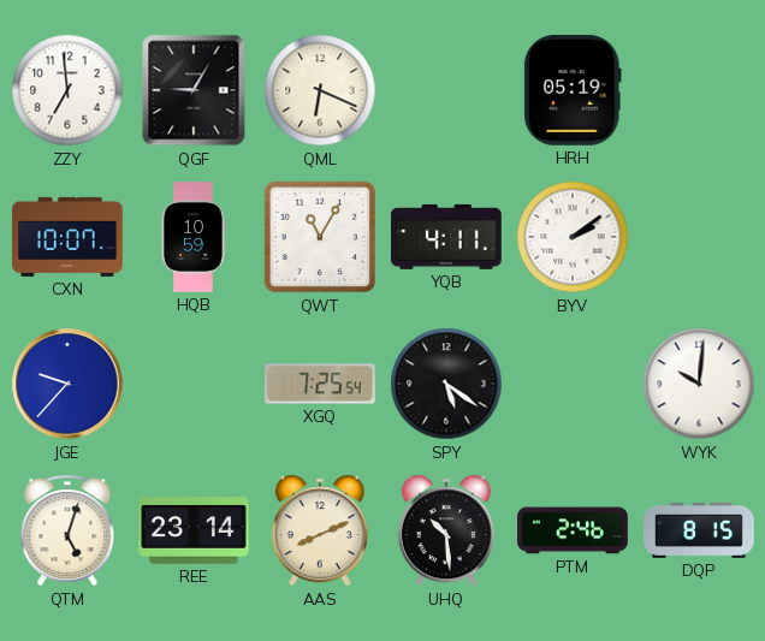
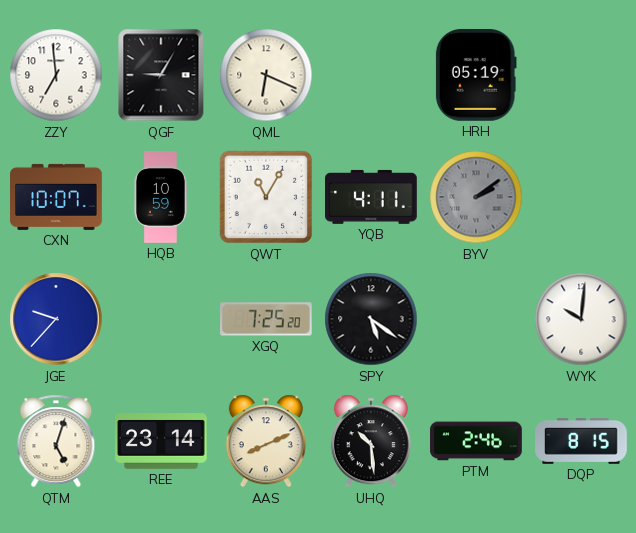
BYV dial: white -> grey (476, 197)
XGQ: 7:25:54 -> 7:25:20 (267, 319)
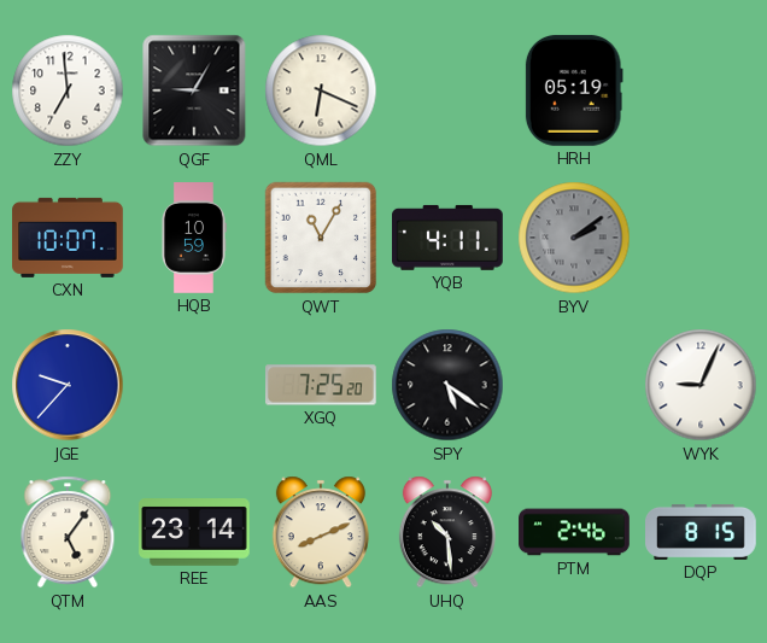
WYK: 10:01 -> 9:04 (701, 385)
QTM: 5:03 -> 5:06 (68, 532)
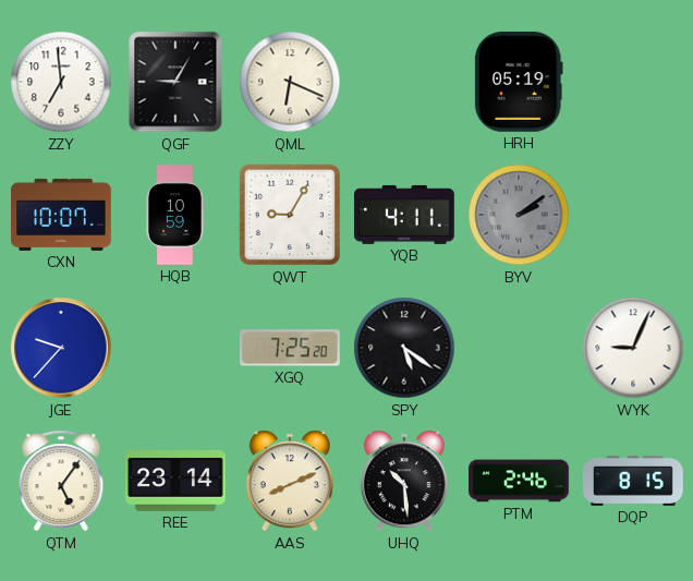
QWT: 11:05 -> 9:05 (290, 215)
